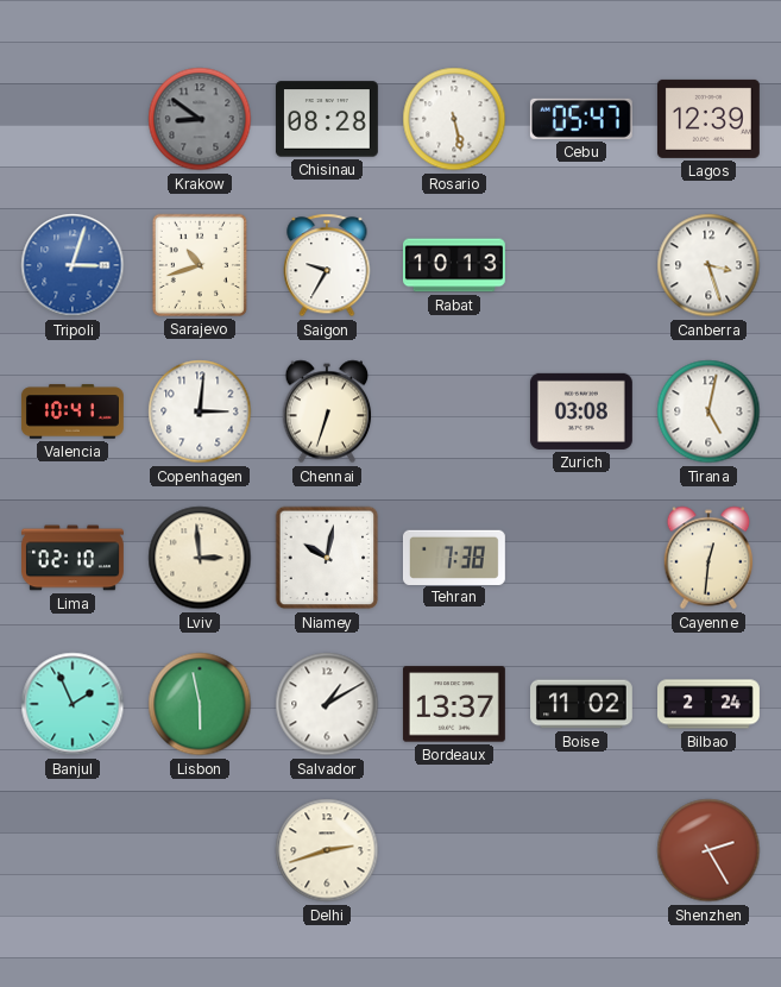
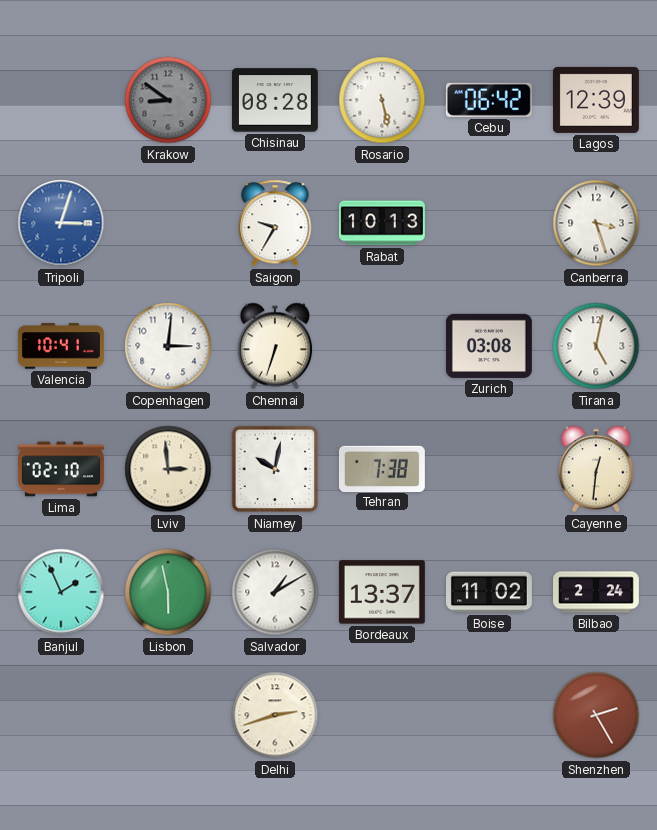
Cebu: 05:47 -> 06:42 (489, 100)
Sarajevo: 10:42 -> none (200, 265)
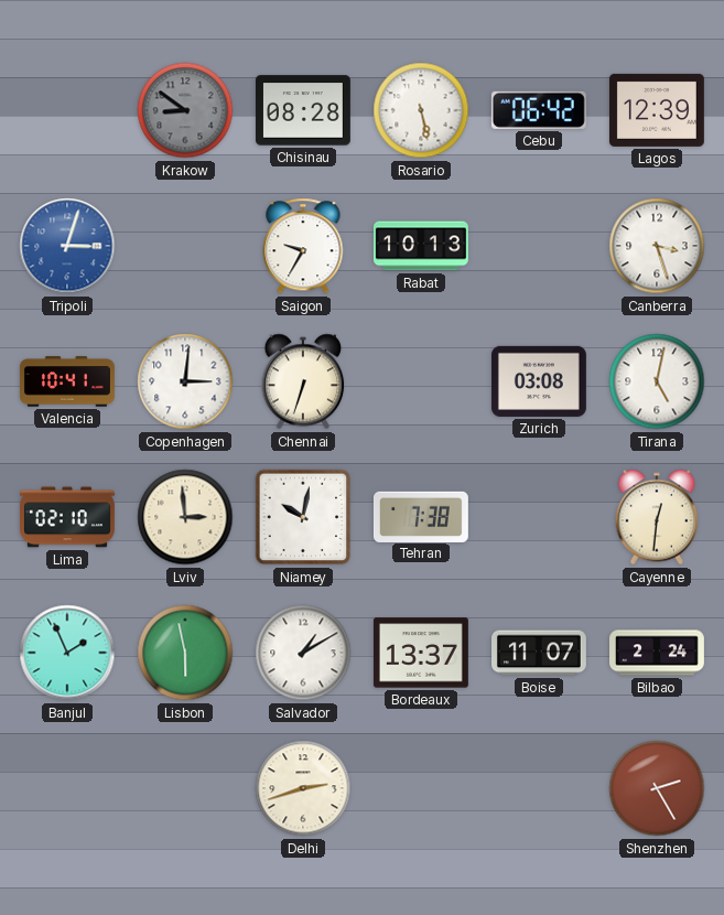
Boise: 11:02 -> 11:07 (540, 653)
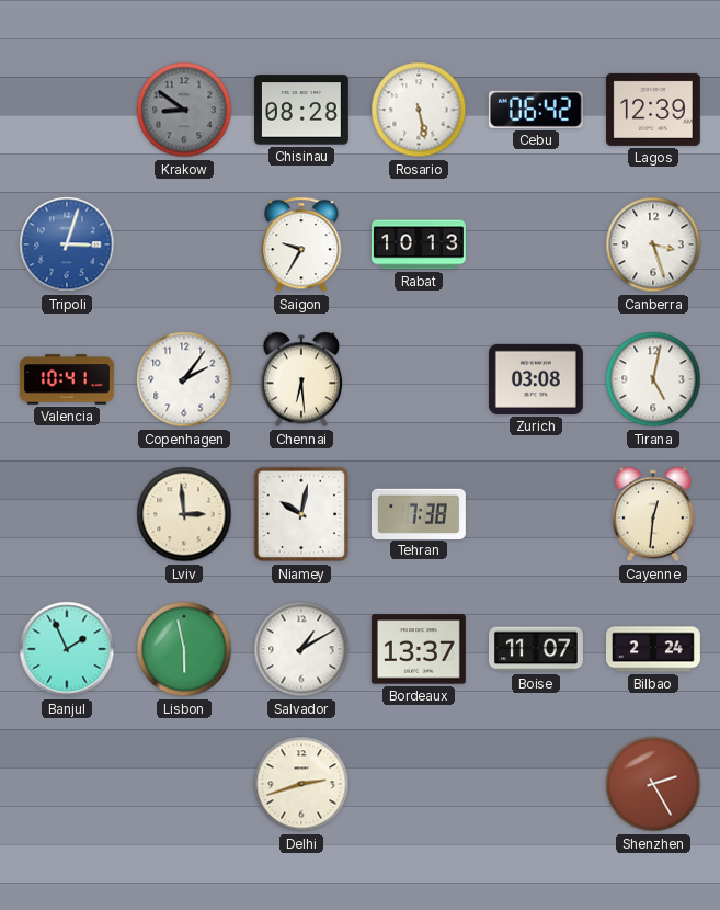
Copenhagen: 3:01 -> 2:06 (184, 379)
Chennai: 6:33 -> 6:29 (301, 379)
Lima: 02:10 -> none (68, 517)
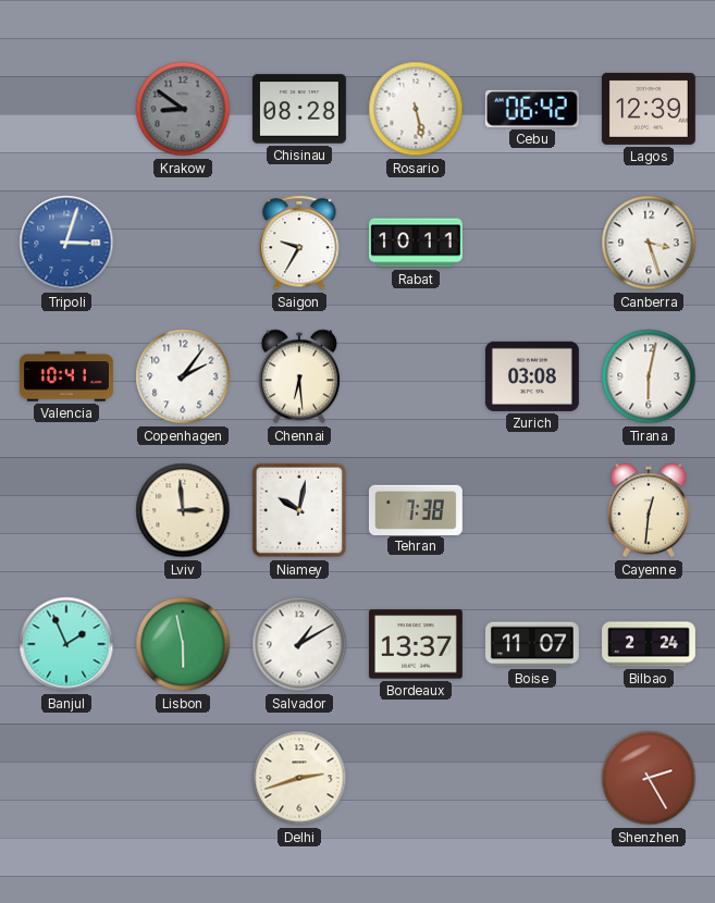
Rabat: 10:13 -> 10:11 (416, 243)
Tirana: 5:02 -> 6:02 (649, 376)
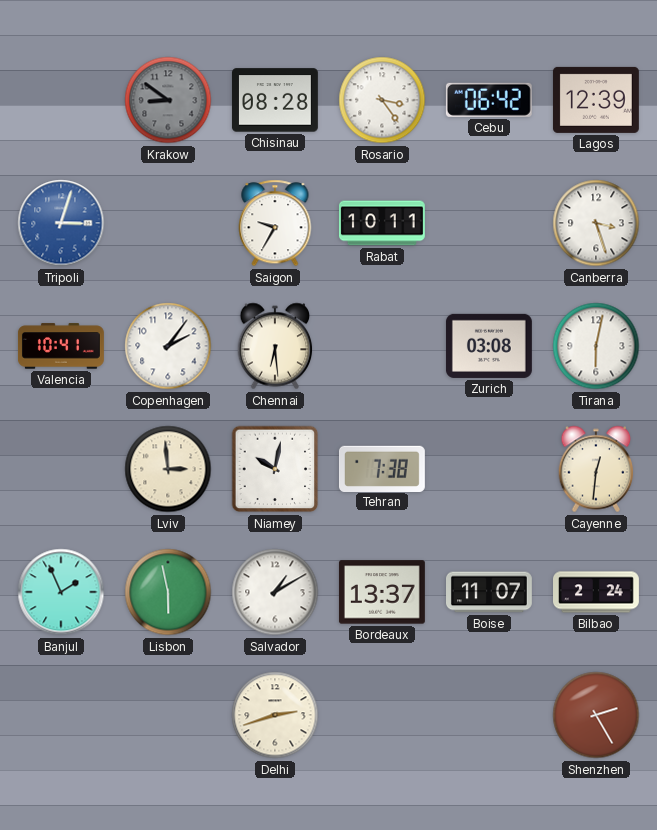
Rosario: 5:28 -> 3:24 (382, 100)
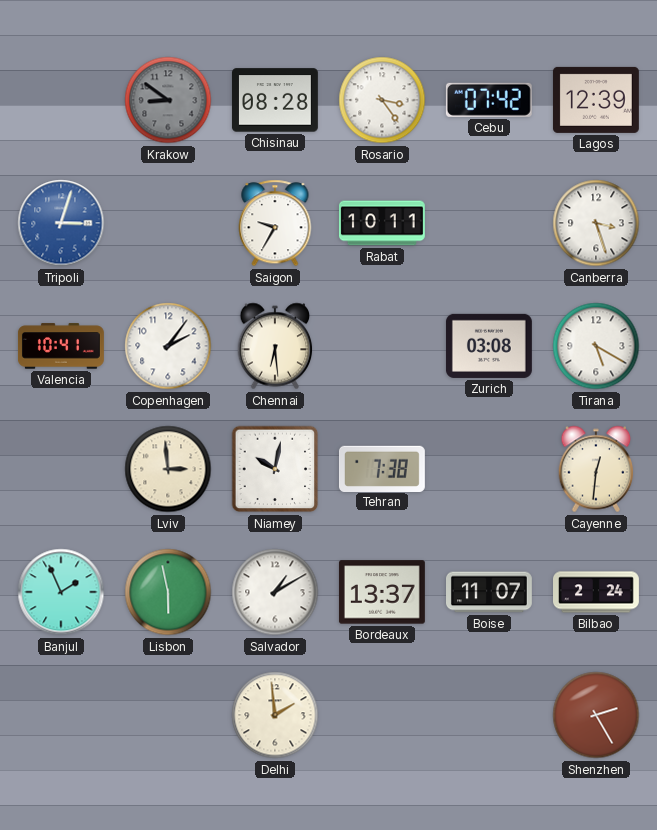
Cebu: 06:42 -> 07:42 (489, 100)
Tirana: 6:02 -> 5:20 (596, 346)
Delhi: 2:42 -> 1:59 (275, 715)
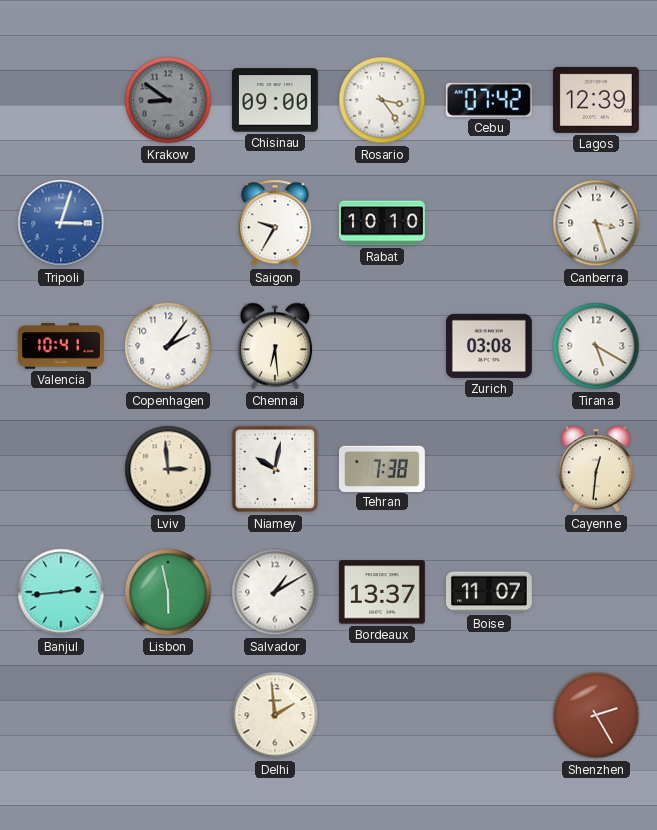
Chisinau: 08:28 -> 09:00 (275, 100)
Rabat: 10:11 -> 10:10 (382, 223)
Banjul: 1:56 -> 2:44 (61, 592)
Bilbao: 2:24 -> none (597, 592)
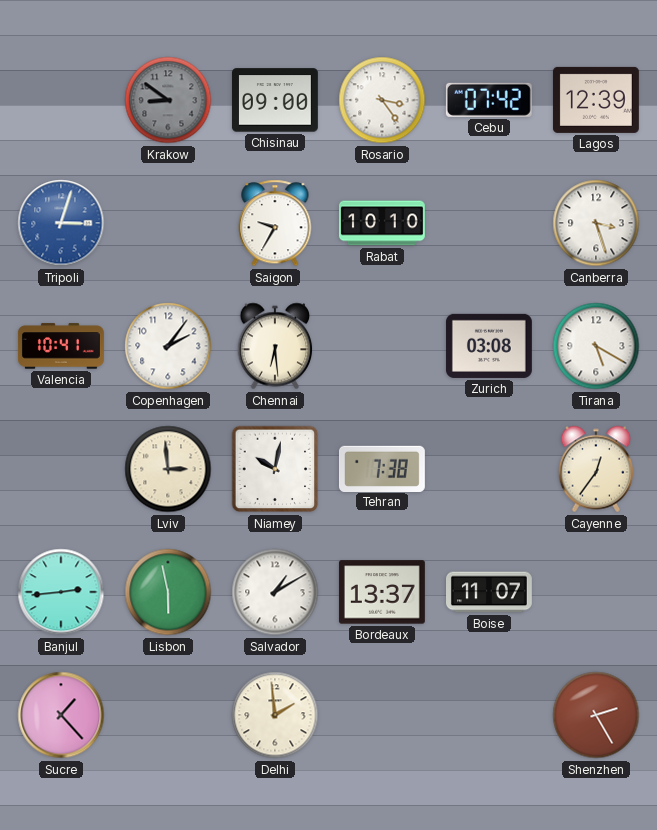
Cayenne: 12:31 -> 12:36 (596, 469)
Sucre: none -> 1:23 (61, 715)
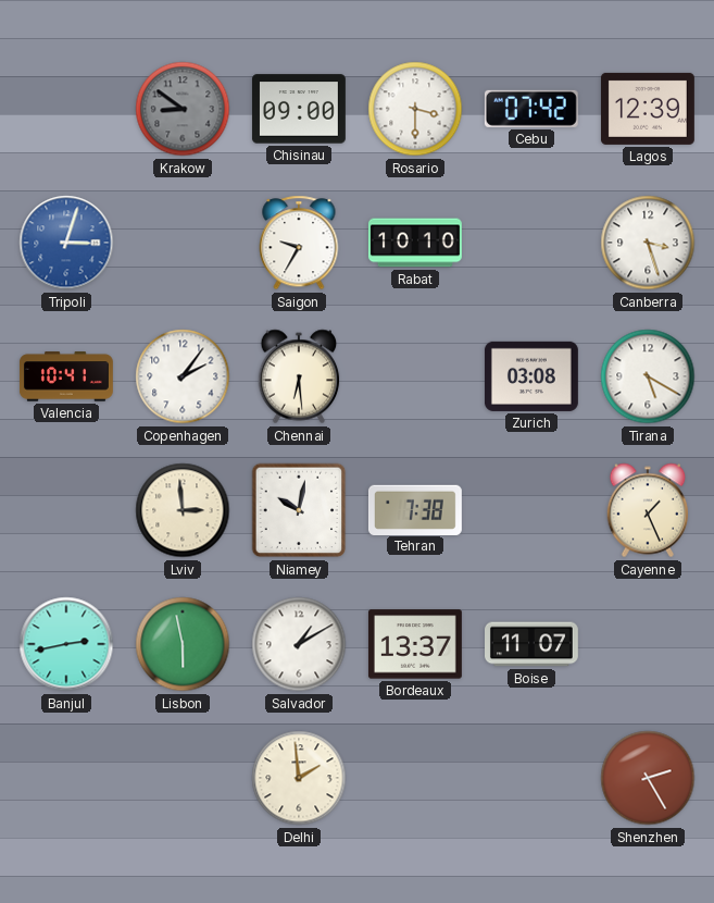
Rosario: 3:24 -> 3:30 (415, 109)
Cayenne: 12:36 -> 1:26 (648, 510)
Banjul: 2:44 -> 2:43 (66, 644)
Sucre: 1:23 -> none (61, 715)
